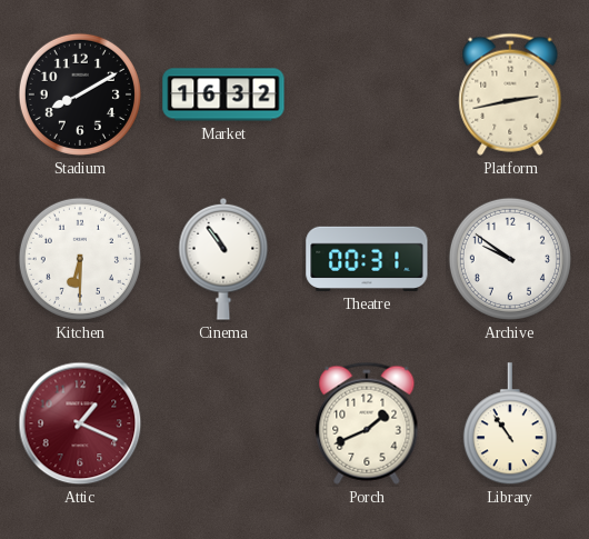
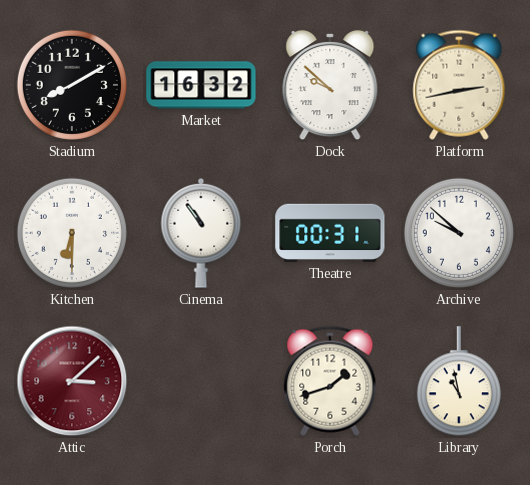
Dock: none -> 9:52 (330, 85)
Archive: 9:51 -> 9:52 (459, 233)
Attic: 1:19 -> 3:08 (72, 381)
Porch: 1:41 -> 1:42 (330, 381)
Library: 10:54 -> 10:58 (459, 382)
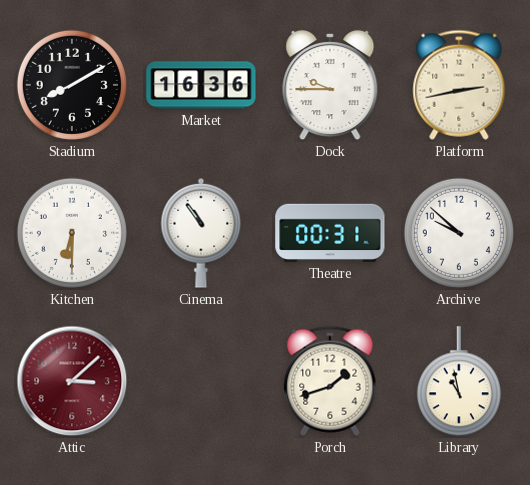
Market: 16:32 -> 16:36 (201, 85)
Dock: 9:52 -> 9:45 (330, 85)
